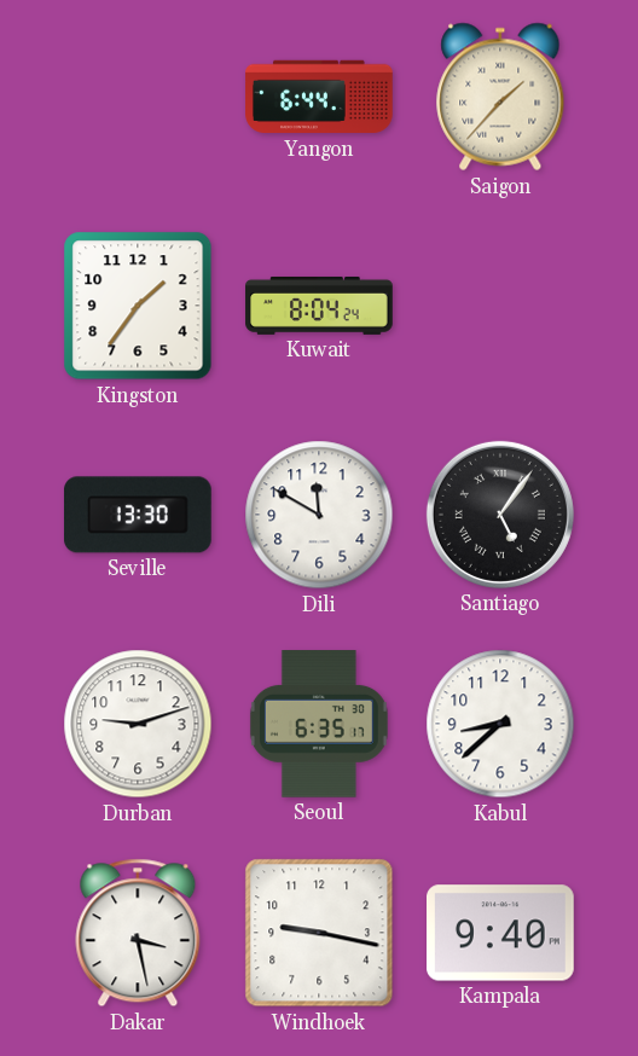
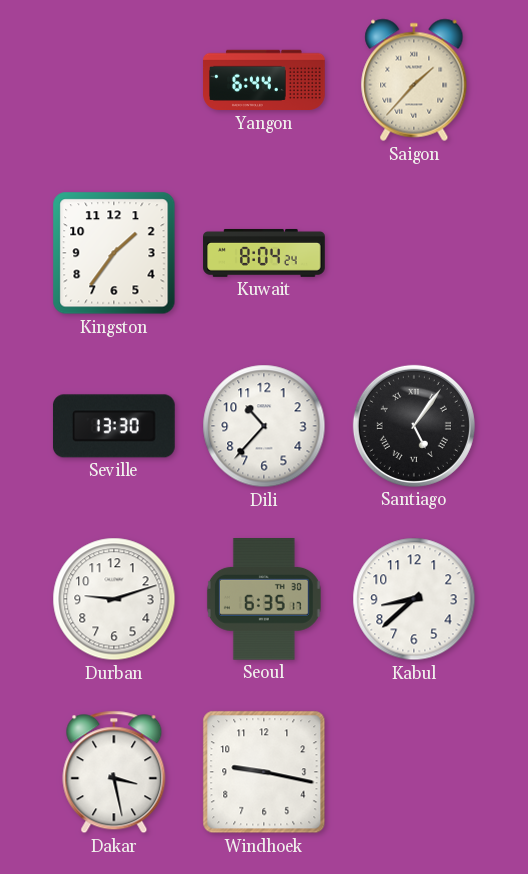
Dili: 11:50 -> 10:37 (264, 426)
Kampala: 9:40 -> none (501, 933)
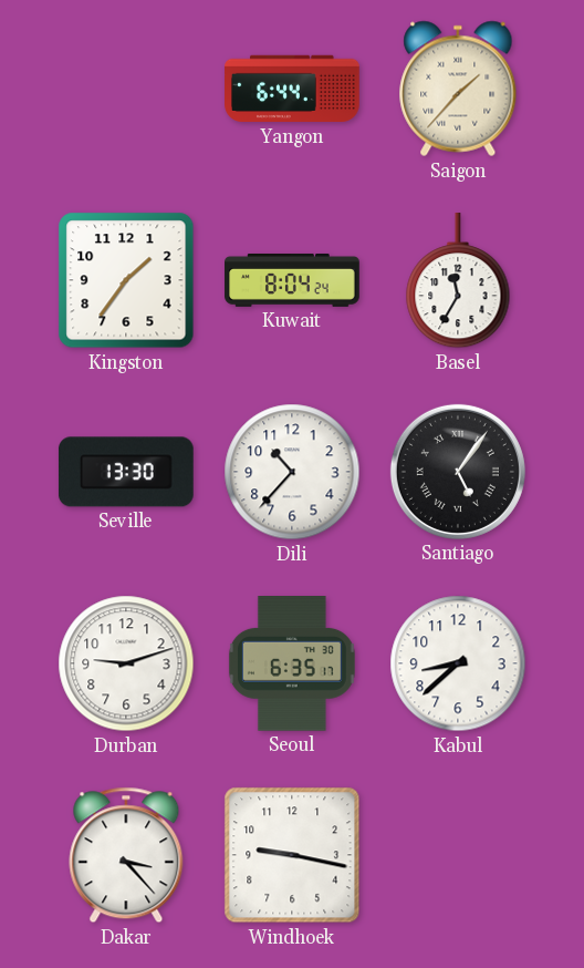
Basel: none -> 11:35 (458, 281)
Dakar: 3:28 -> 3:23 (126, 855)
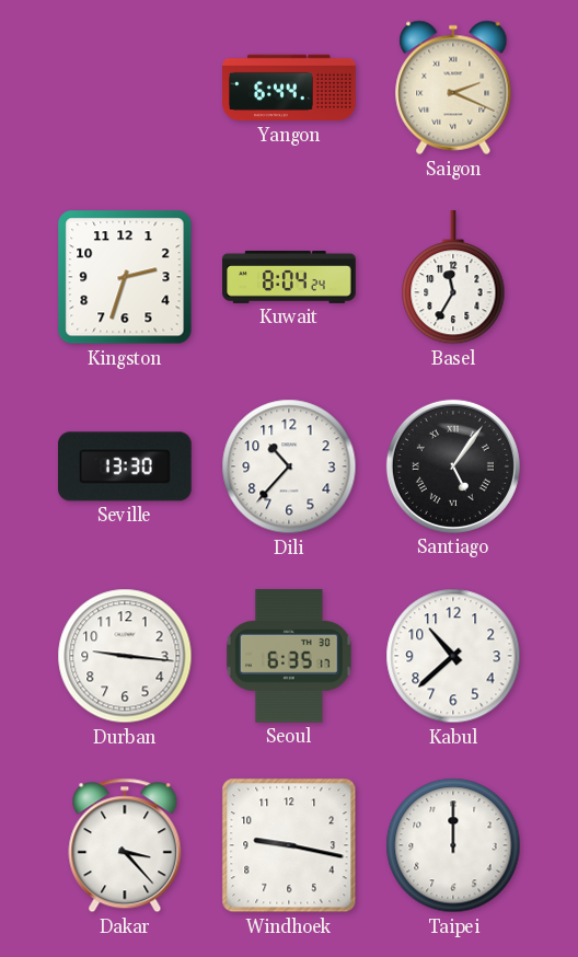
Saigon: 1:37 -> 2:19 (453, 88)
Kingston: 1:36 -> 2:33 (125, 277)
Durban: 9:12 -> 9:16 (125, 656)
Kabul: 8:38 -> 10:38 (453, 656)
Taipei: none -> 12:00 (453, 845)
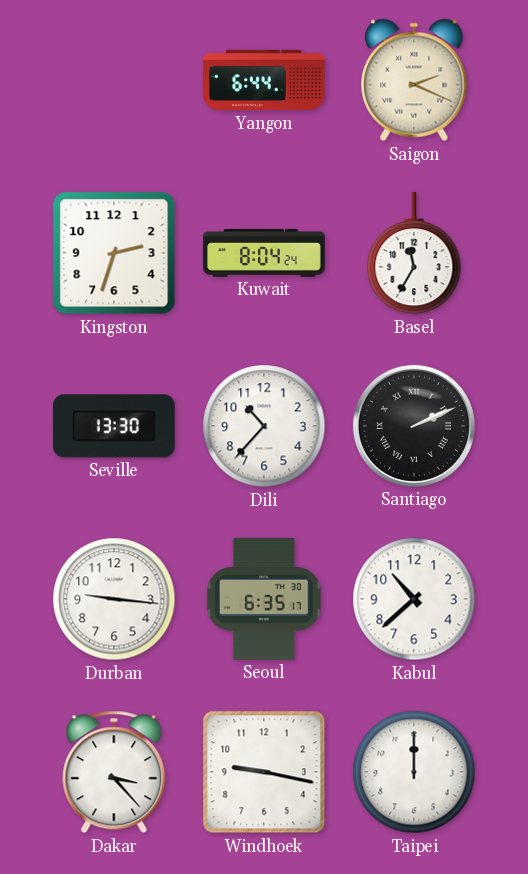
Santiago: 5:06 -> 2:11 (414, 426)
